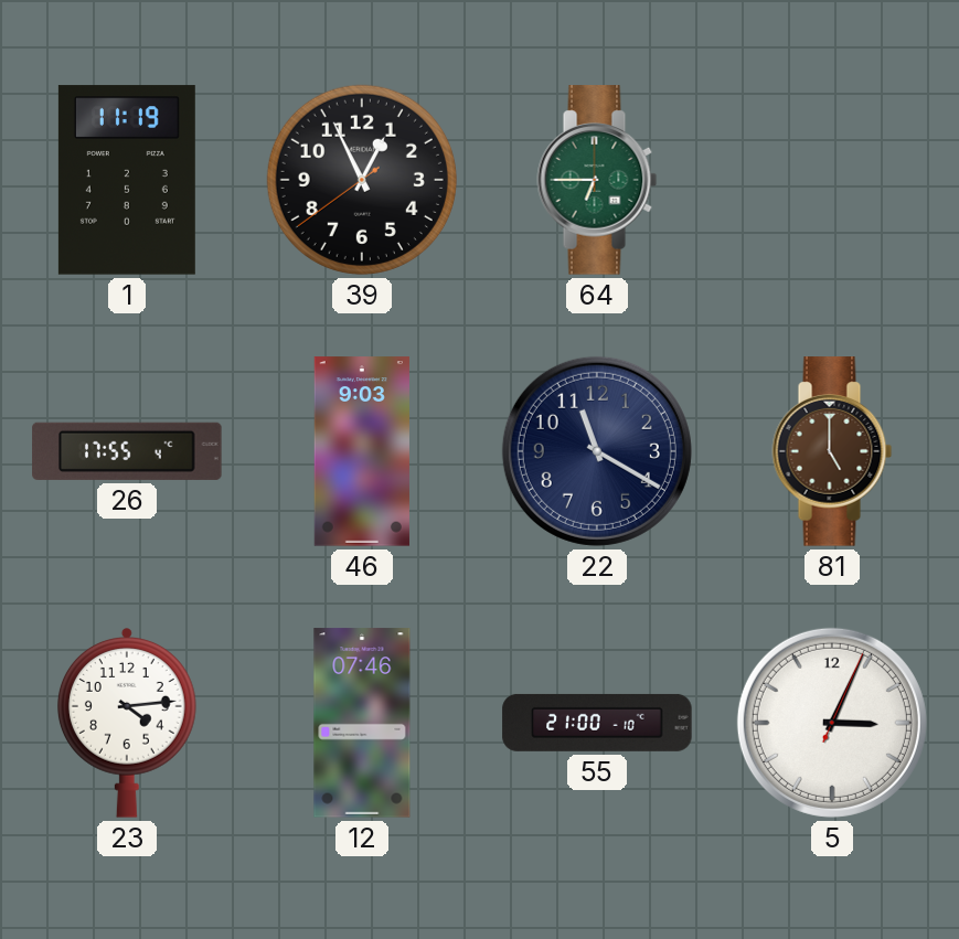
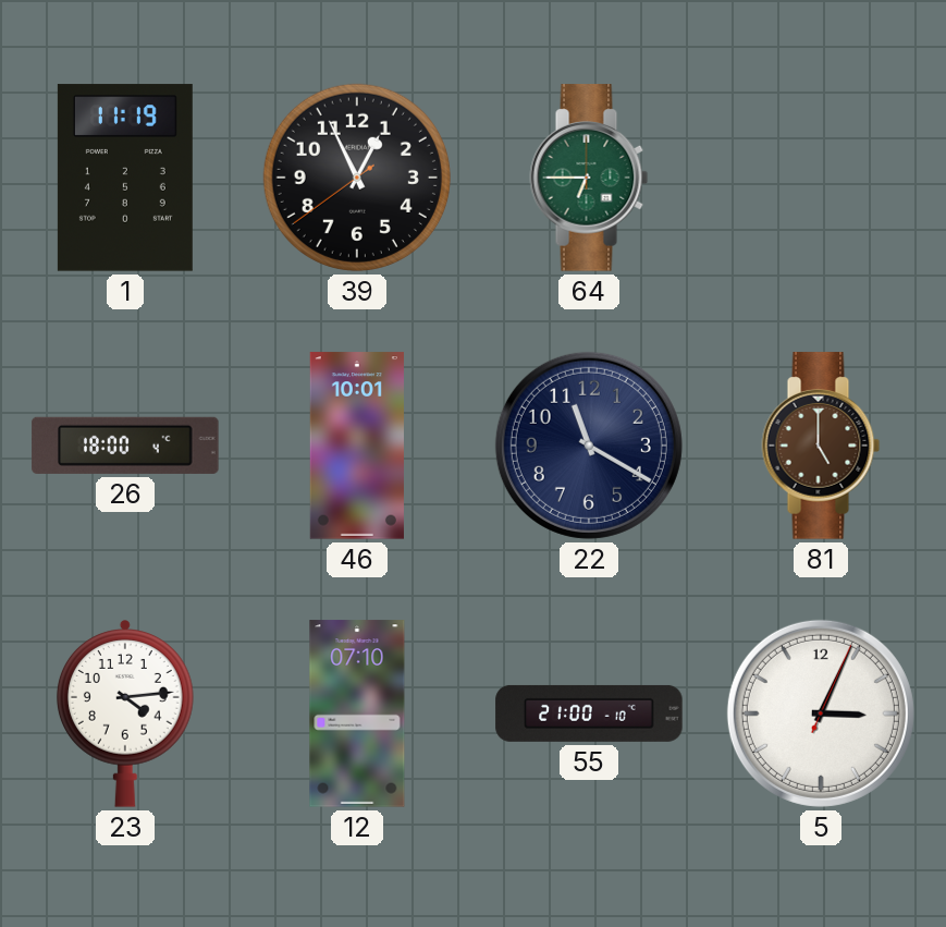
26: 17:55 -> 18:00 (125, 446)
46: 9:03 -> 10:01 (357, 446)
12: 07:46 -> 07:10 (357, 713)
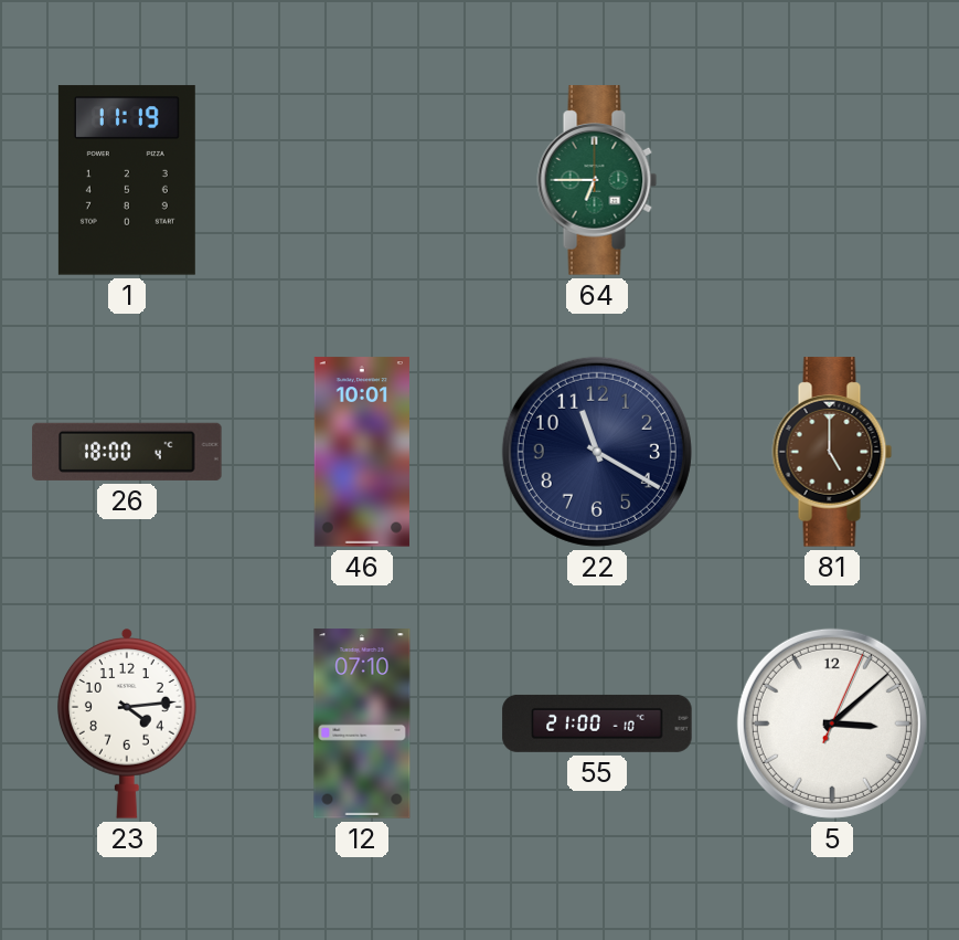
39: 12:55 -> none (357, 178)
5: 3:04 -> 3:08 (832, 724)
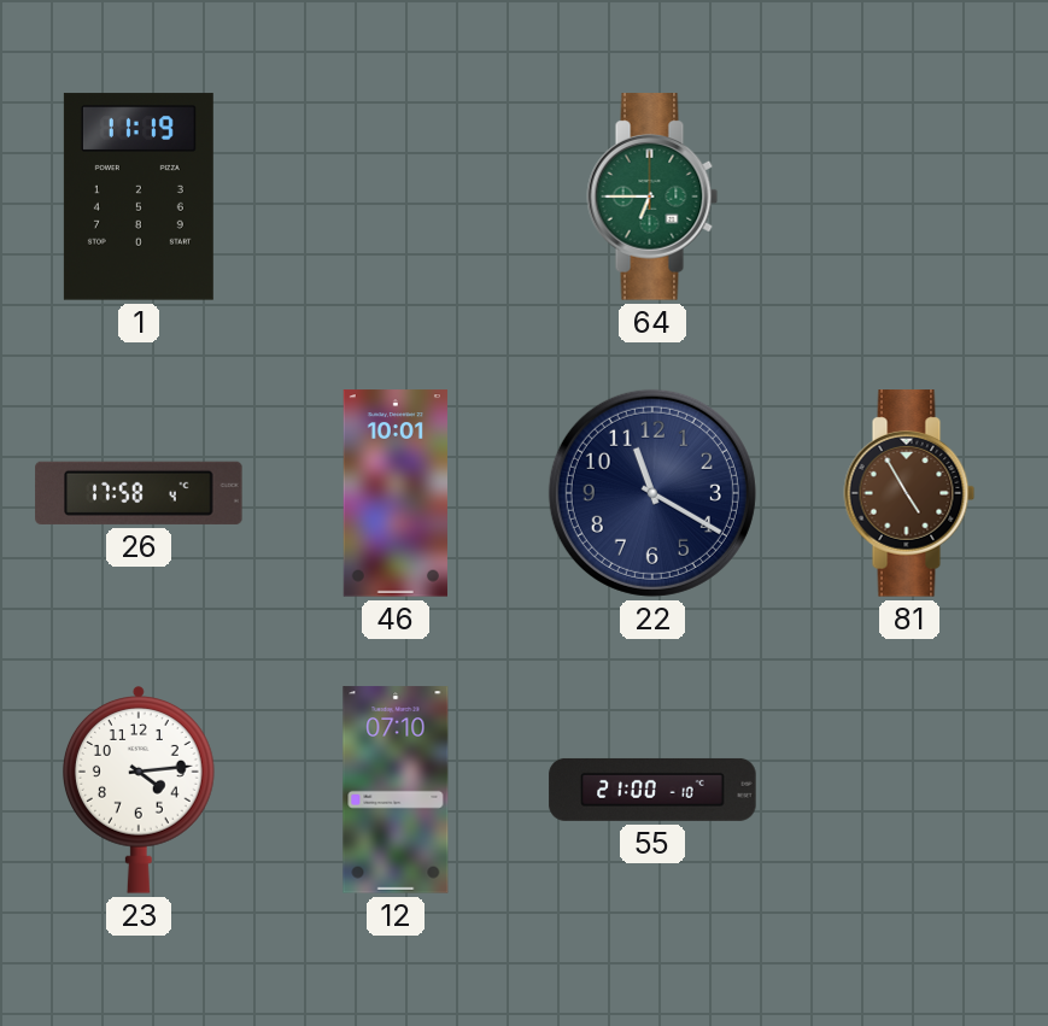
26: 18:00 -> 17:58 (139, 493)
81: 5:00 -> 4:55 (909, 493)
5: 3:08 -> none (832, 724)
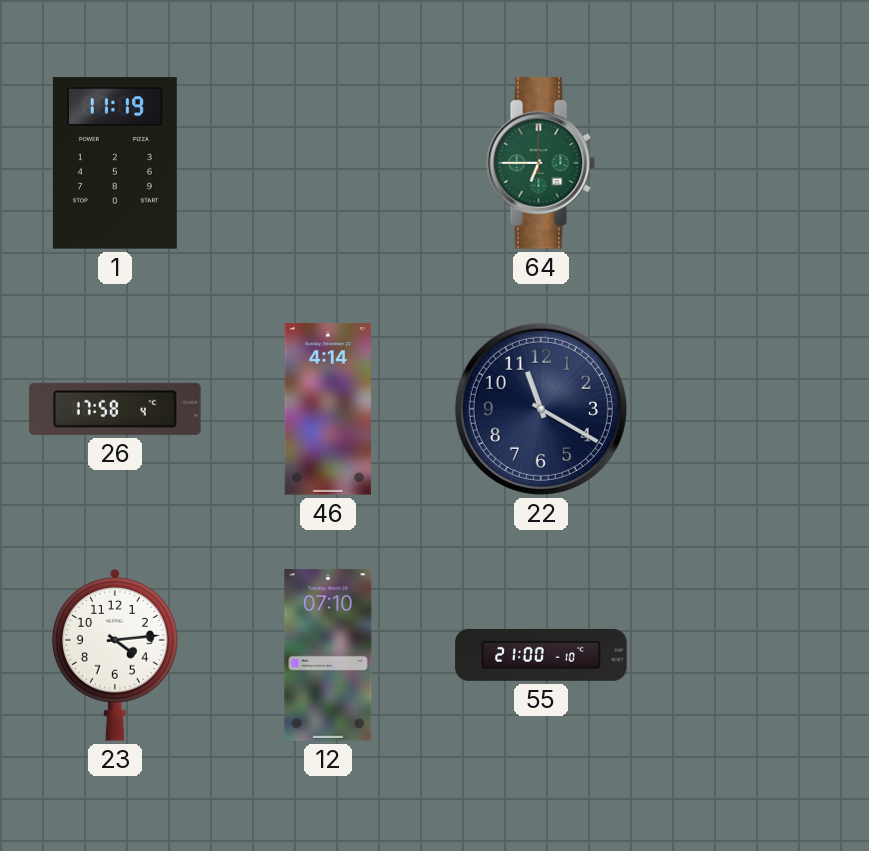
46: 10:01 -> 4:14 (328, 409)
81: 4:55 -> none (909, 493)
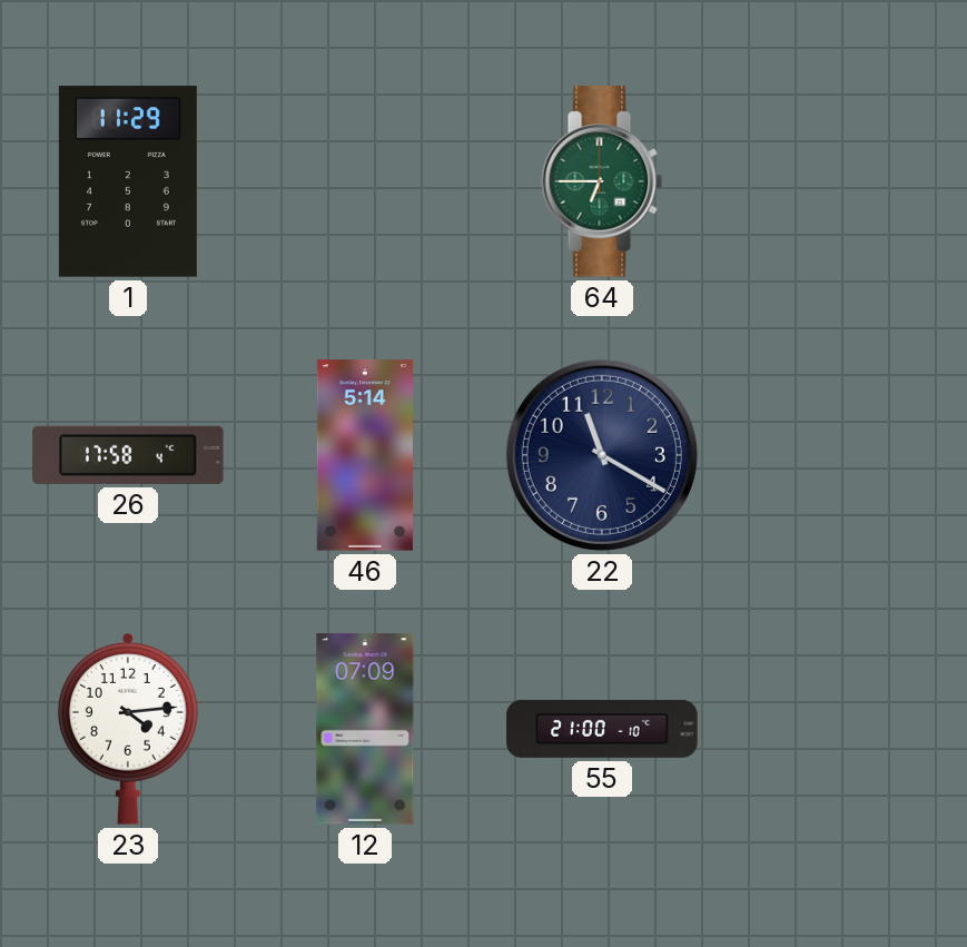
1: 11:19 -> 11:29 (128, 181)
46: 4:14 -> 5:14 (365, 455)
12: 07:10 -> 07:09 (365, 729)
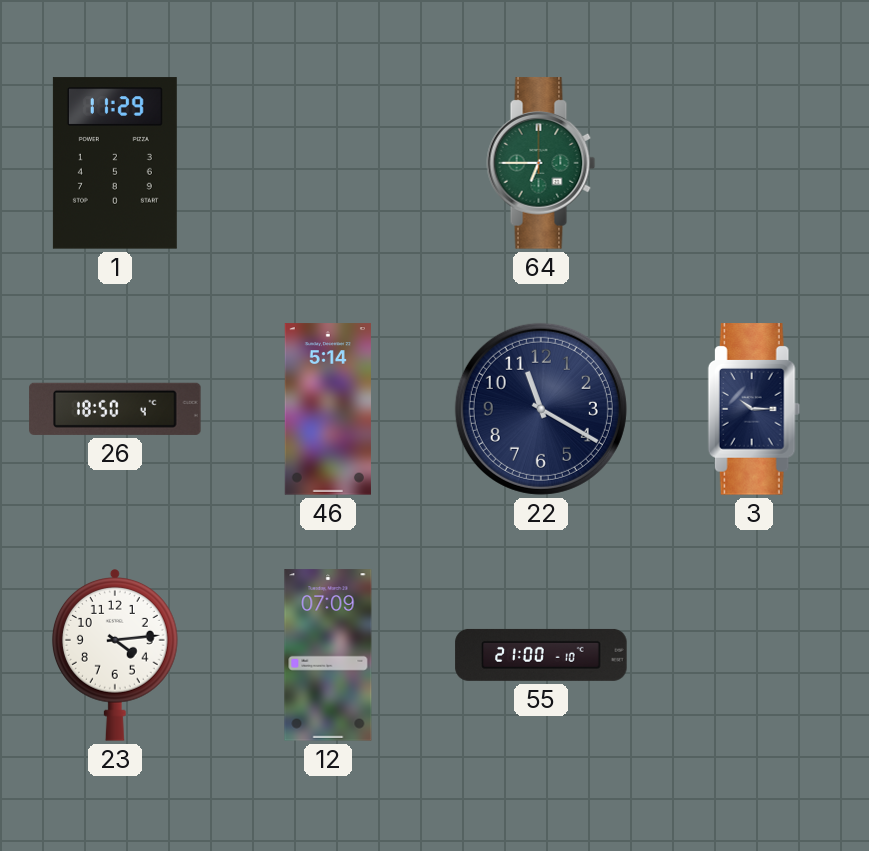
26: 17:58 -> 18:50 (115, 409)
3: none -> 10:15 (754, 409)
